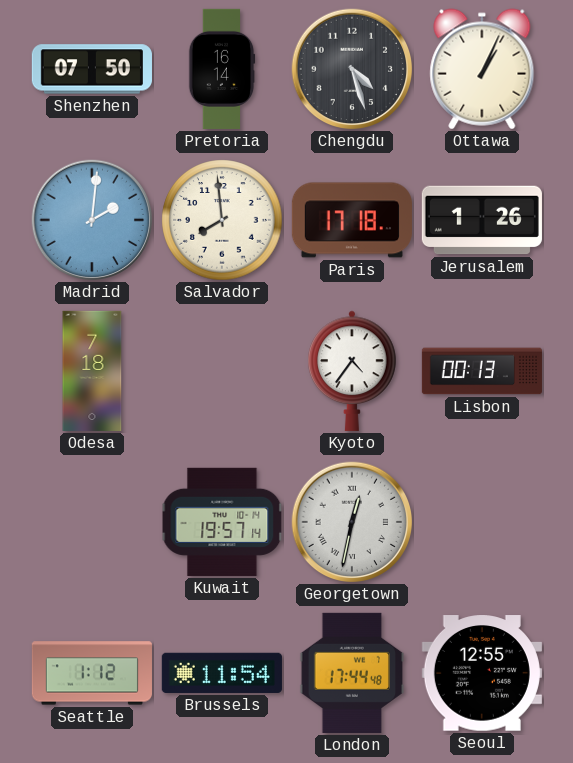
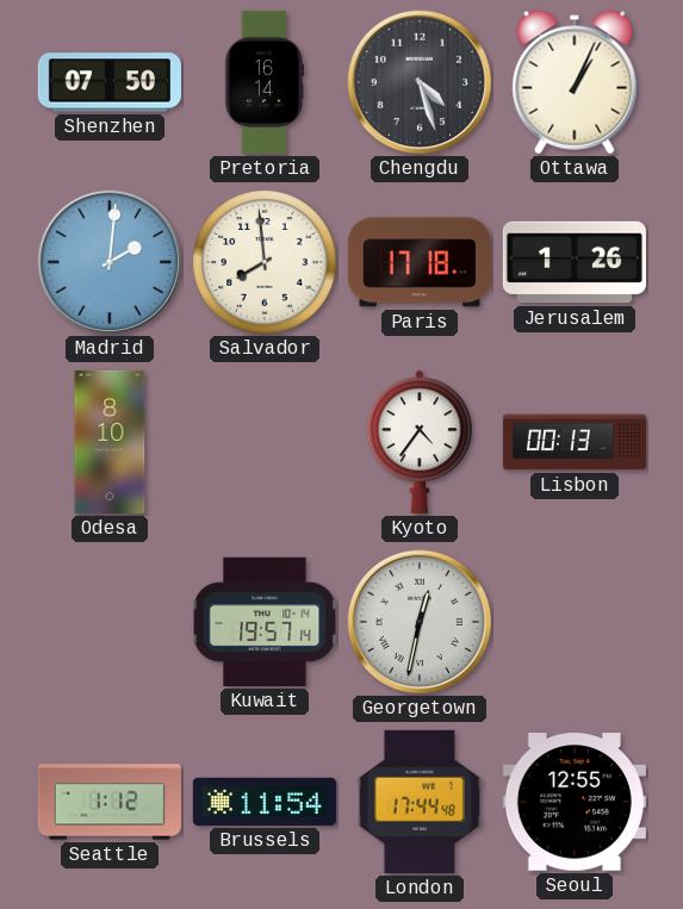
Odesa: 7:18 -> 8:10 (110, 442)
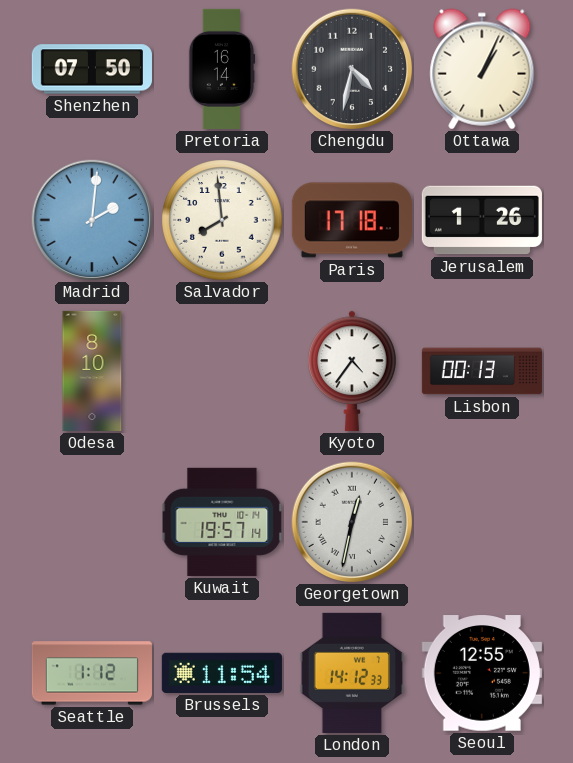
Chengdu: 4:27 -> 4:32 (352, 69)
London: 17:44 -> 14:12 (352, 673)
